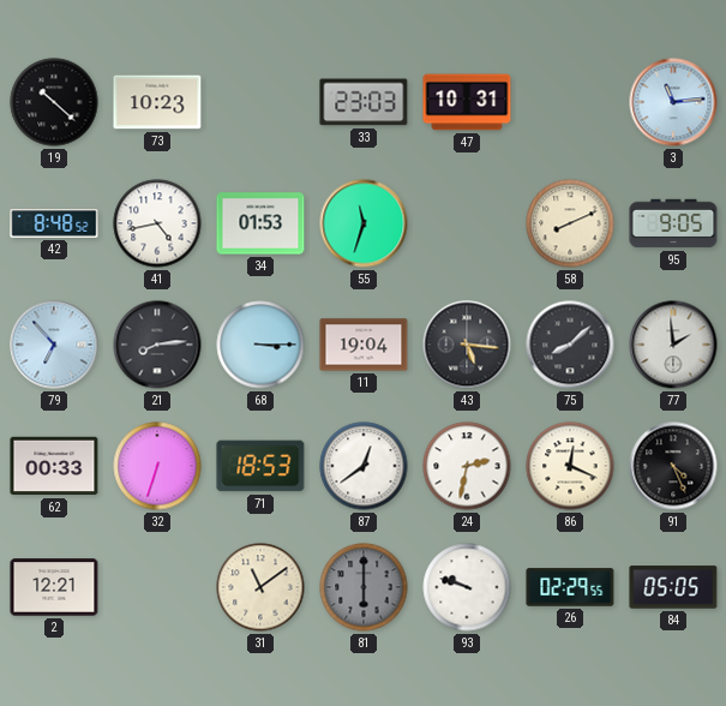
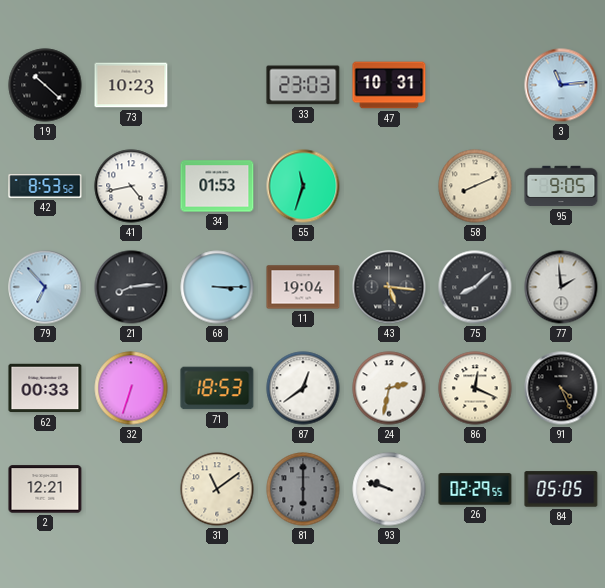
42: 8:48 -> 8:53 (45, 186)
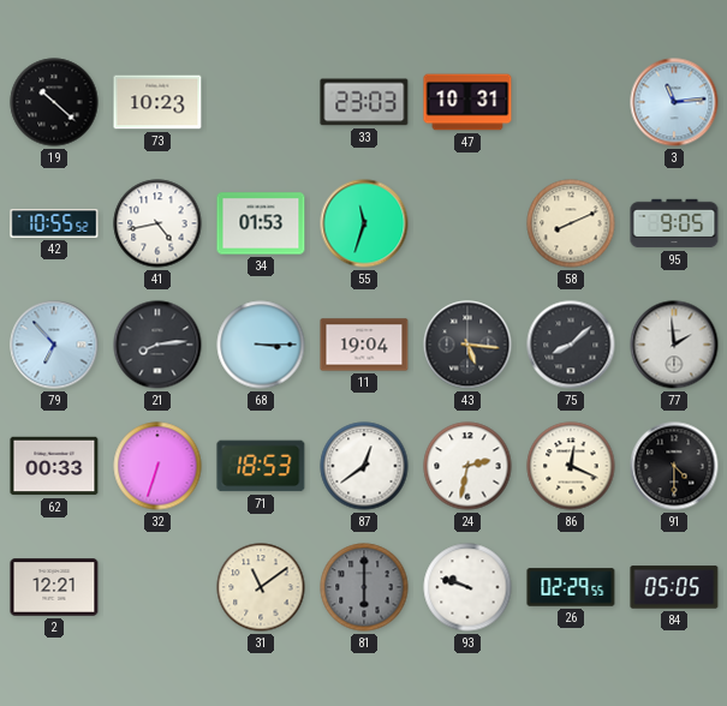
42: 8:53 -> 10:55 (54, 223)
91: 4:26 -> 4:30 (674, 466)
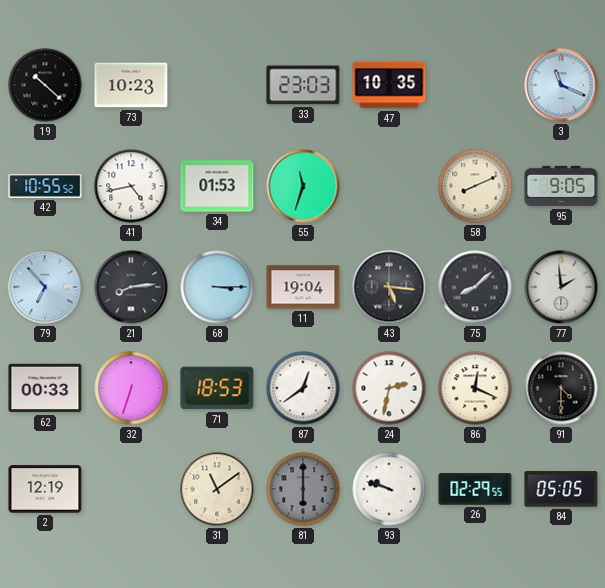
47: 10:31 -> 10:35 (389, 85)
3: 11:14 -> 11:19 (561, 85)
2: 12:21 -> 12:19 (45, 489)
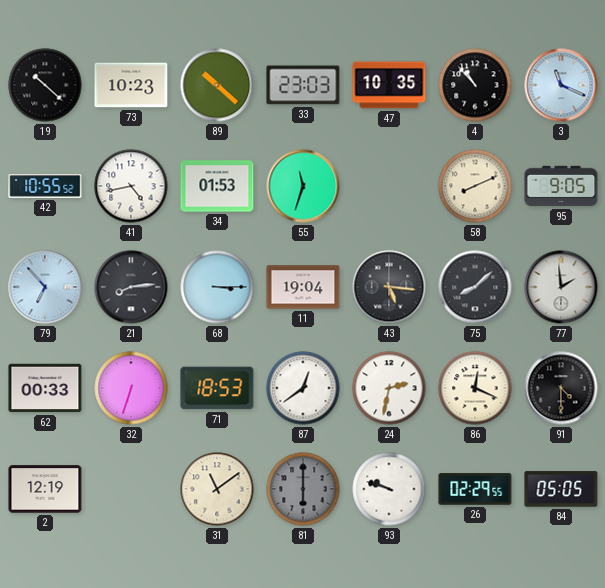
89: none -> 10:22 (217, 85)
4: none -> 10:53 (475, 85)
